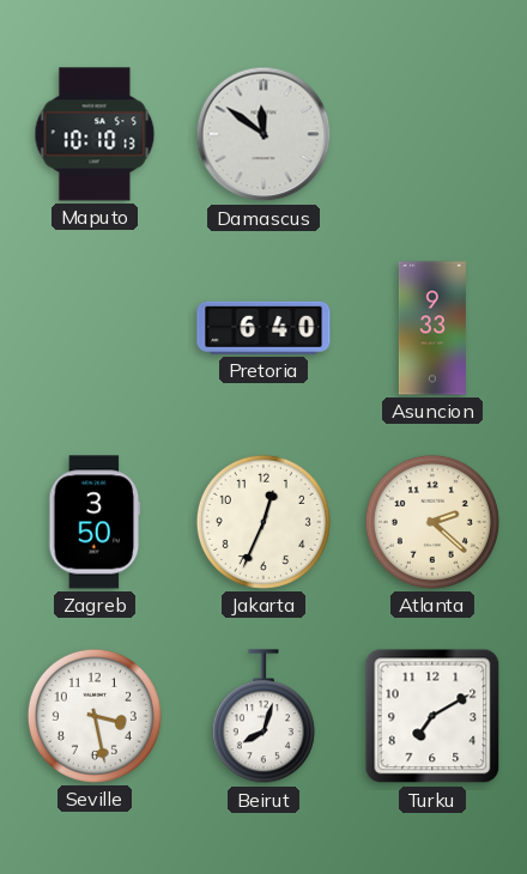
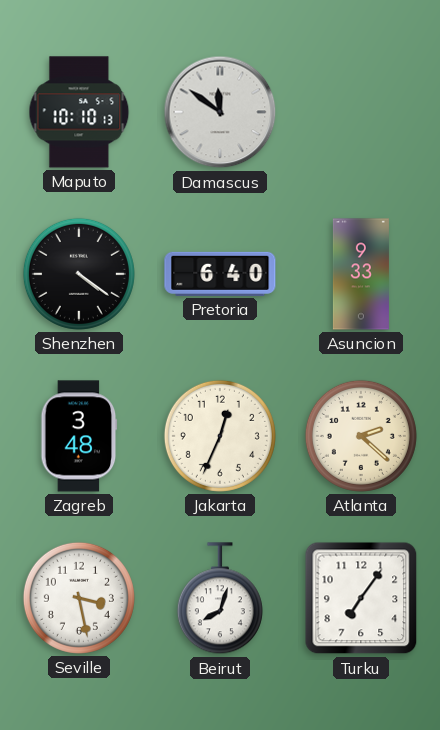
Shenzhen: none -> 4:21 (79, 274)
Zagreb: 3:50 -> 3:48 (79, 436)
Turku: 7:10 -> 7:06 (361, 598)
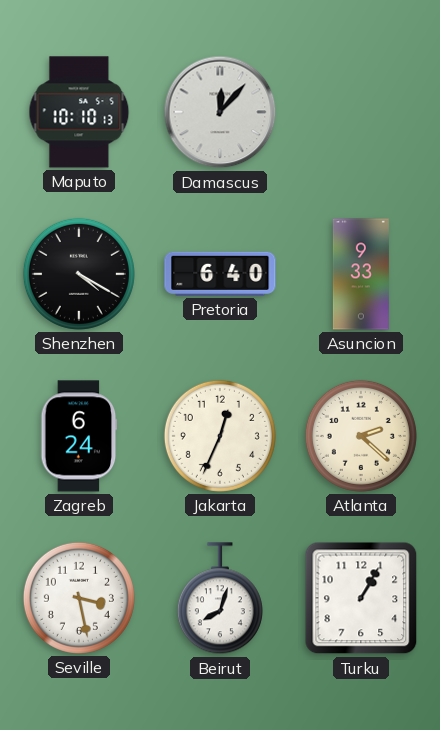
Damascus: 11:51 -> 12:07 (220, 112)
Shenzhen: 4:21 -> 4:20 (79, 274)
Zagreb: 3:48 -> 6:24 (79, 436)
Turku: 7:06 -> 1:05 (361, 598)
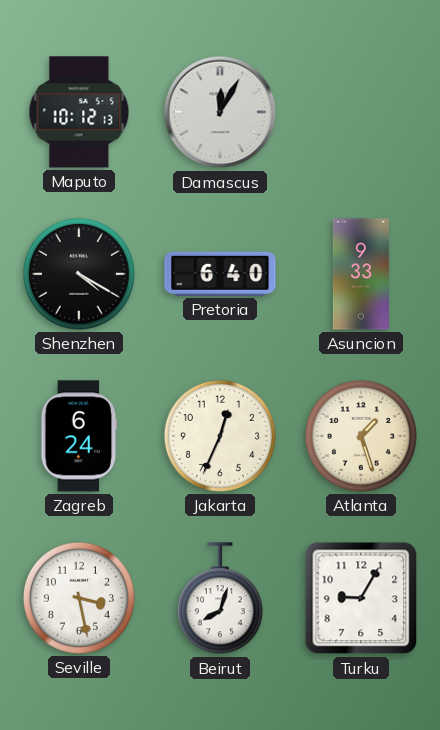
Maputo: 10:10 -> 10:12 (79, 112)
Damascus: 12:07 -> 12:05 (220, 112)
Atlanta: 2:22 -> 1:27 (361, 436)
Turku: 1:05 -> 9:05 (361, 598)
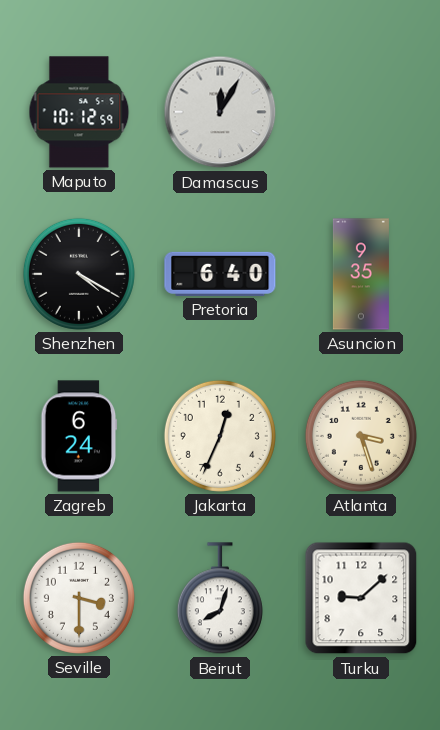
Maputo: 10:12:13 -> 10:12:59 (79, 112)
Asuncion: 9:33 -> 9:35 (361, 274)
Atlanta: 1:27 -> 3:27 (361, 436)
Seville: 3:28 -> 3:30 (79, 598)
Turku: 9:05 -> 9:08 (361, 598)
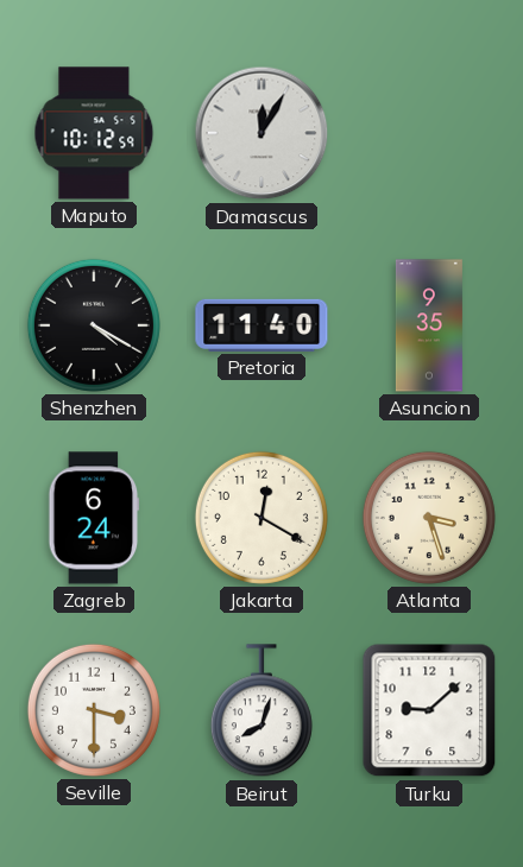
Pretoria: 6:40 -> 11:40 (261, 325)
Jakarta: 12:34 -> 12:20 (261, 518)
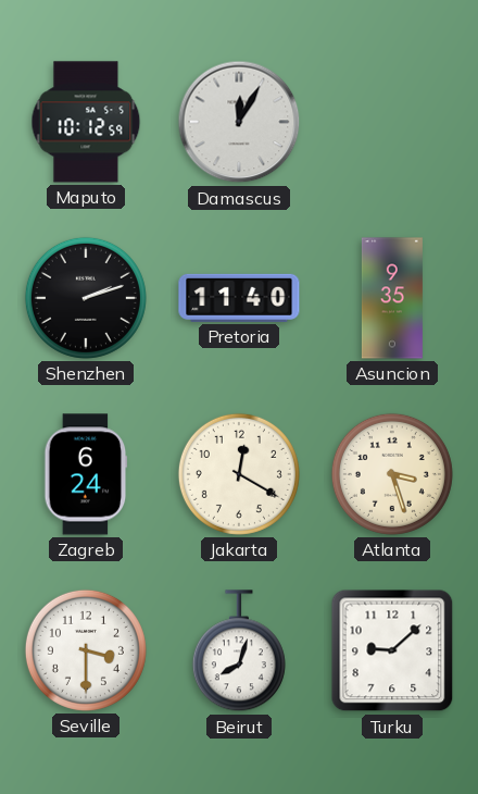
Shenzhen: 4:20 -> 2:12 (86, 298)
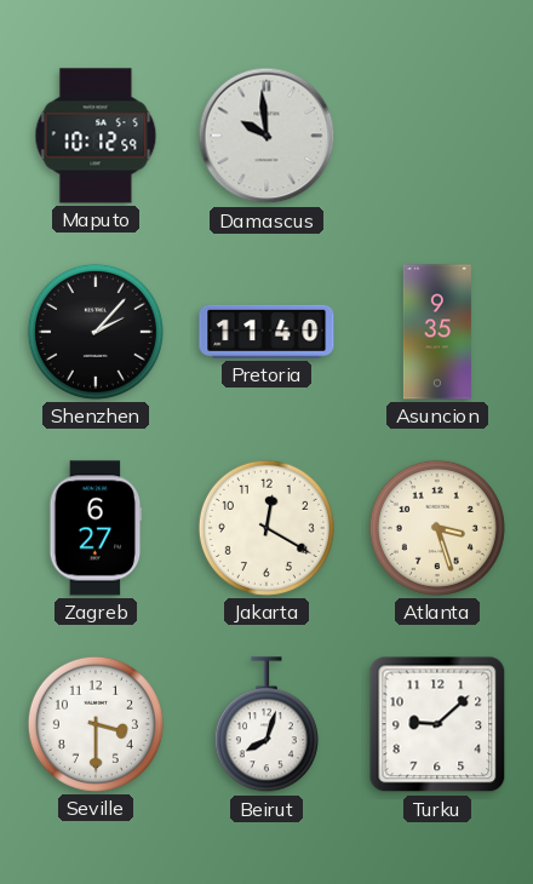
Damascus: 12:05 -> 9:59 (266, 136)
Shenzhen: 2:12 -> 2:07 (96, 332)
Zagreb: 6:24 -> 6:27 (96, 528)
